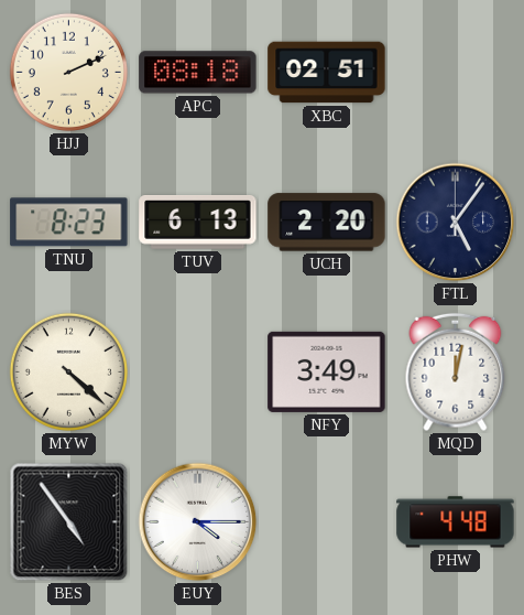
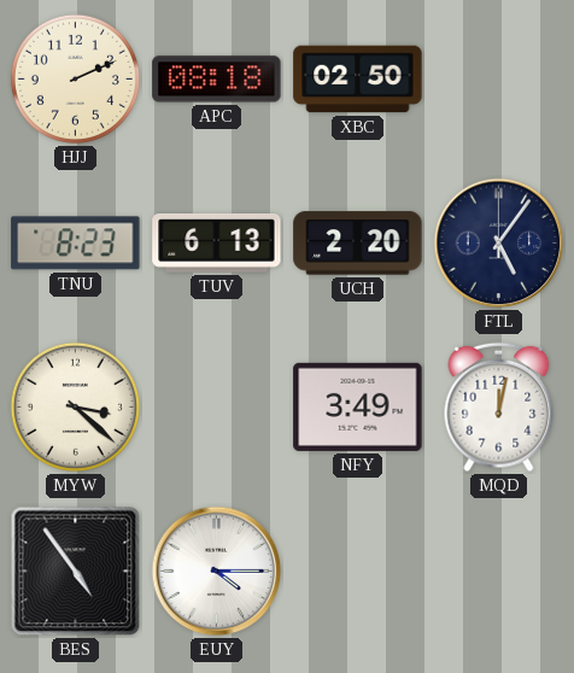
XBC: 02:51 -> 02:50 (358, 80)
MYW: 4:22 -> 3:22 (75, 406)
PHW: 4:48 -> none (456, 522)
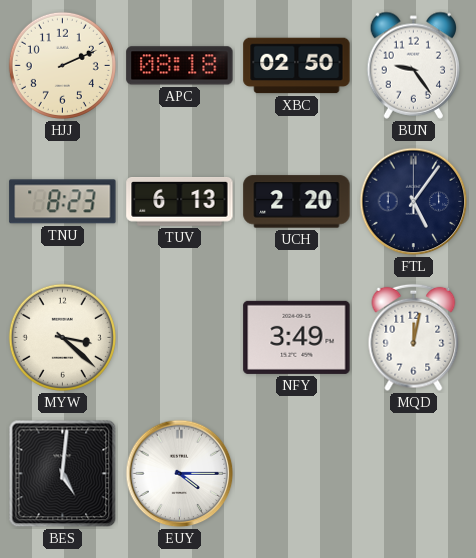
BUN: none -> 9:24 (413, 65)
BES: 4:54 -> 5:01 (63, 474)
